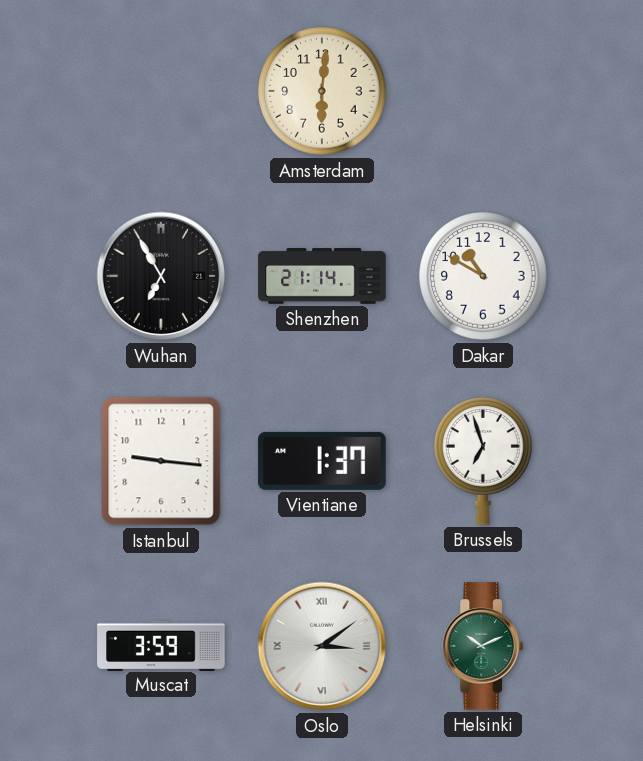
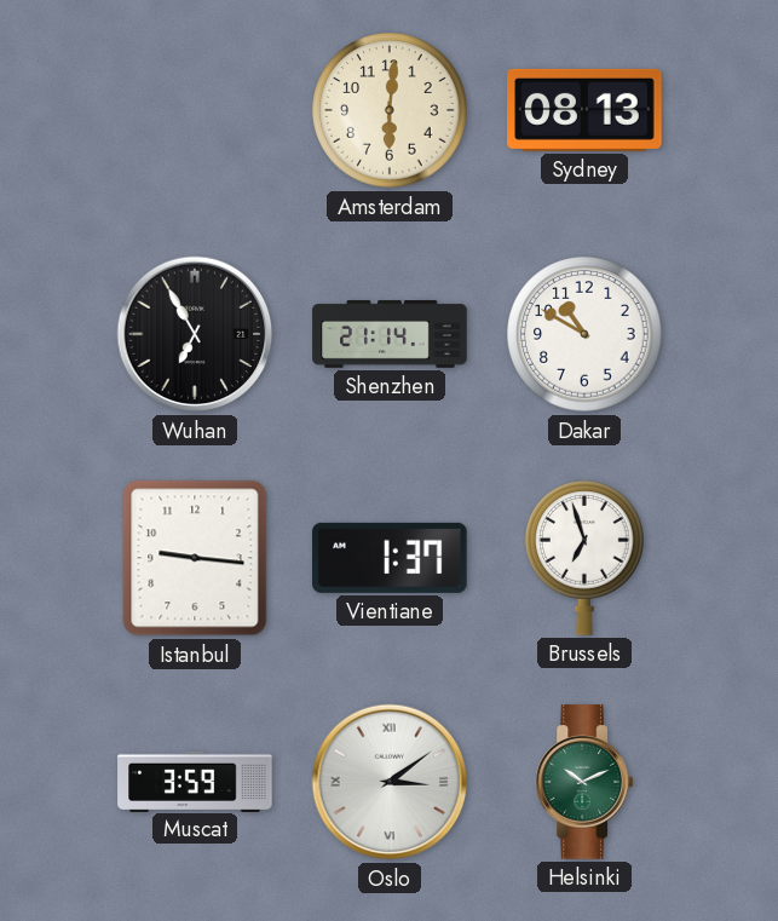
Sydney: none -> 08:13 (584, 110)
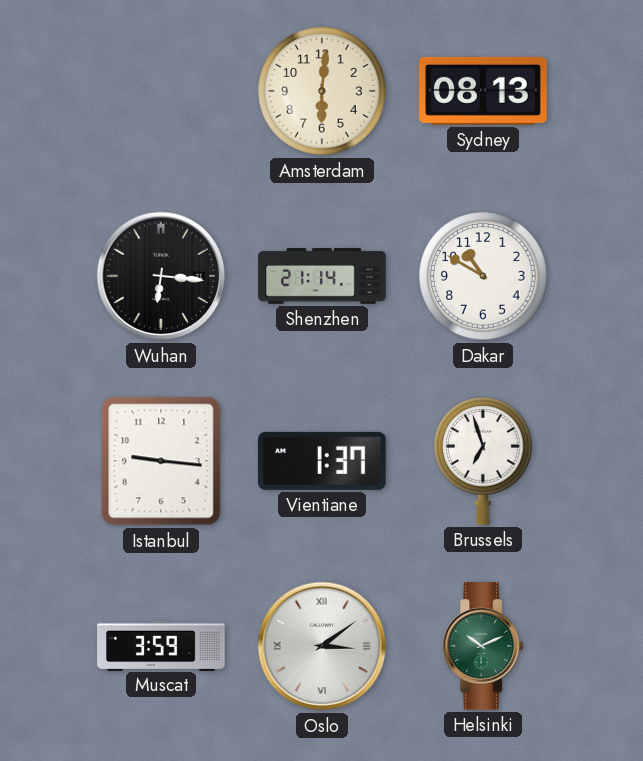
Wuhan: 6:55 -> 6:16 (161, 276)
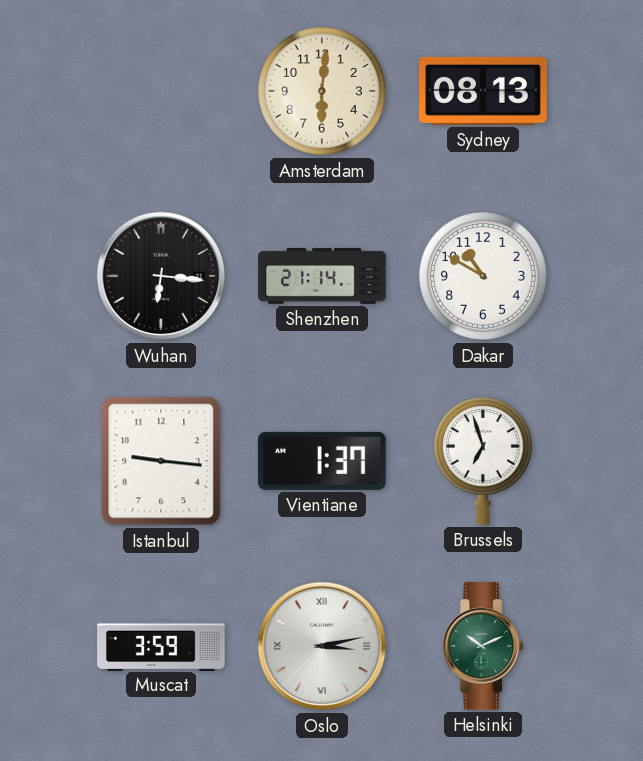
Oslo: 3:09 -> 3:13 (322, 646)
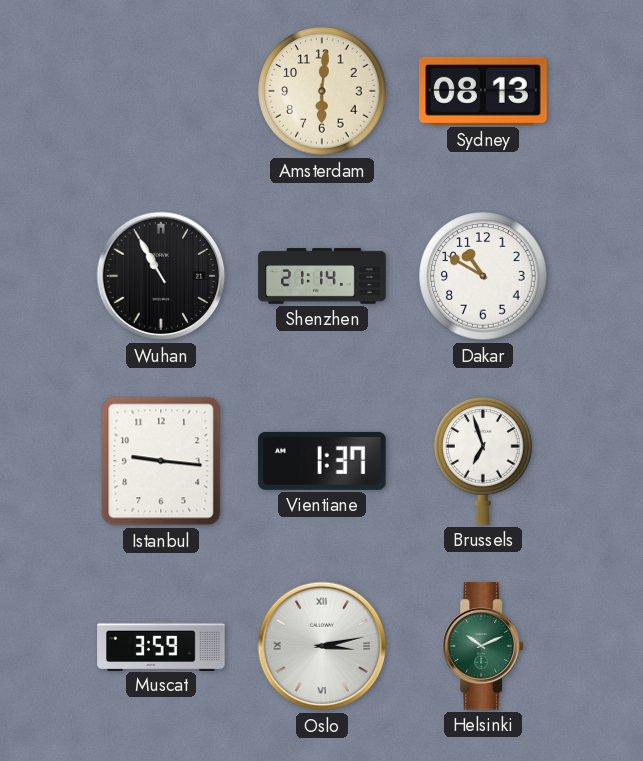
Wuhan: 6:16 -> 10:55 (161, 276)
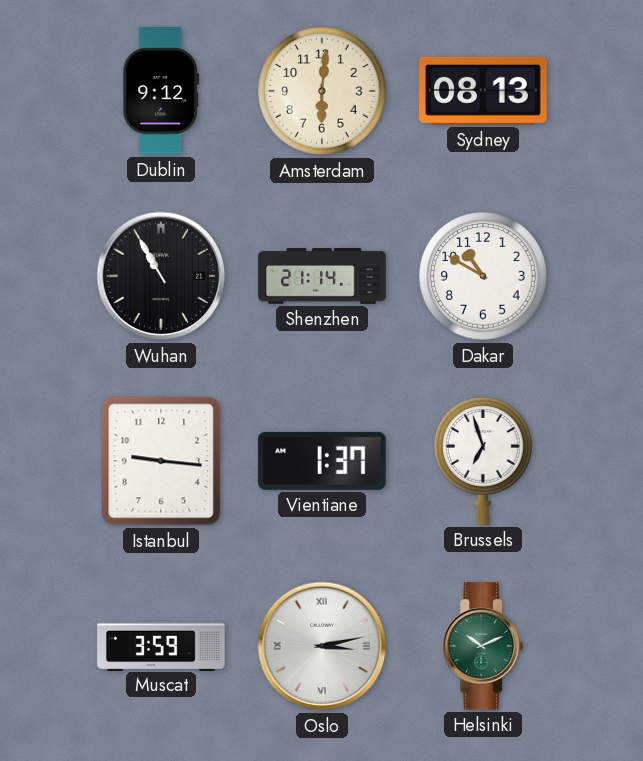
Dublin: none -> 9:12 (161, 91)
